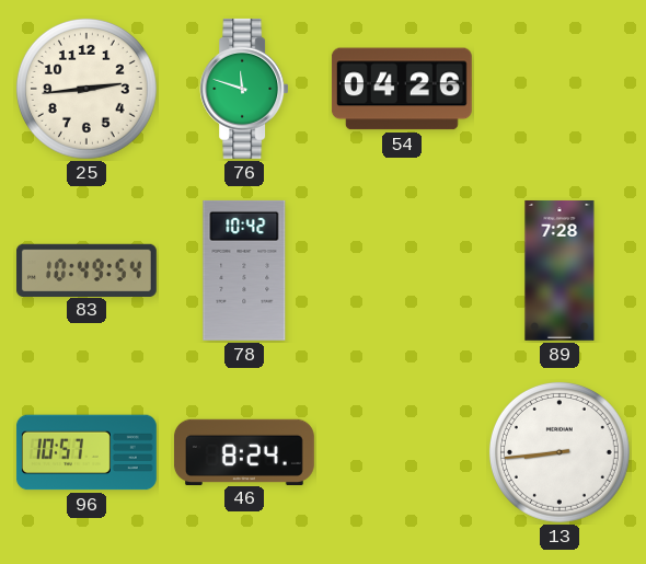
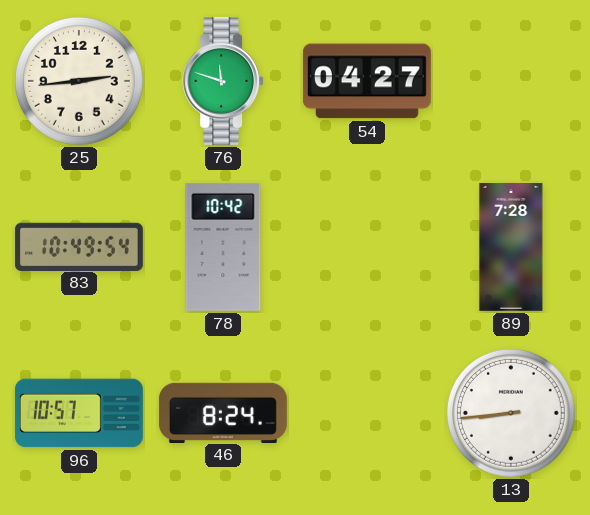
54: 04:26 -> 04:27 (367, 81)
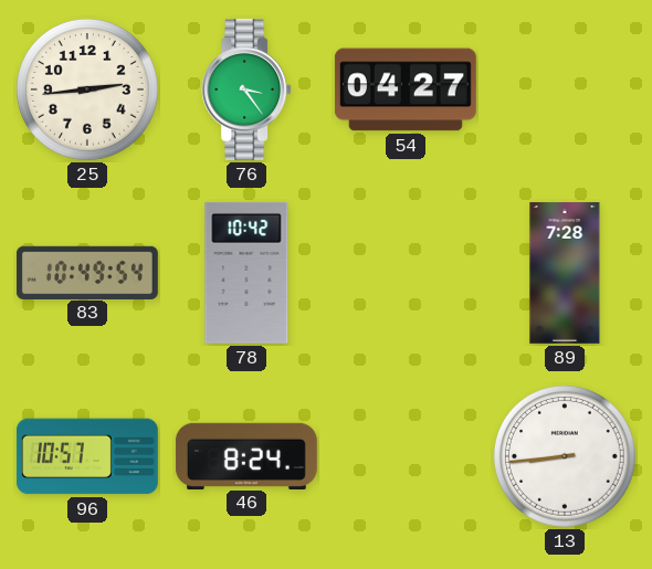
76: 11:48 -> 3:24 (246, 89)
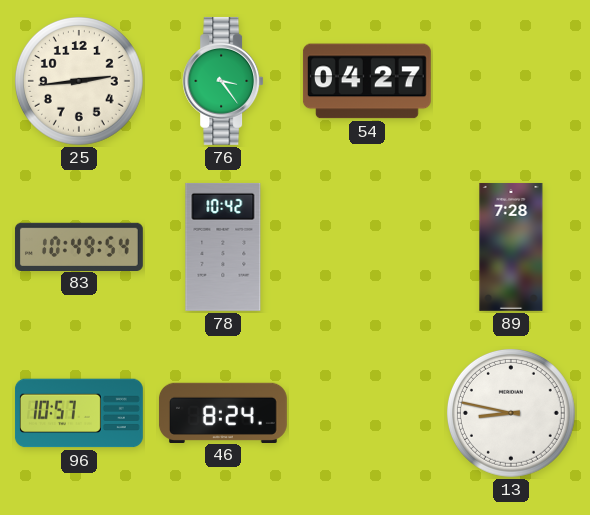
13: 8:44 -> 8:47 (511, 413)
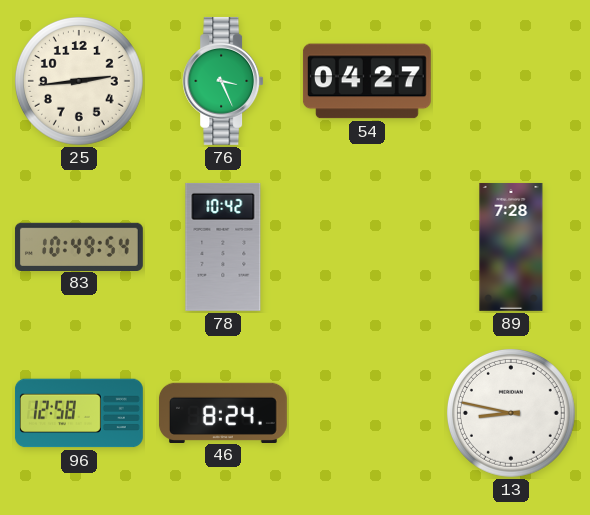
76: 3:24 -> 3:26 (223, 81)
96: 10:57 -> 12:58 (79, 413)
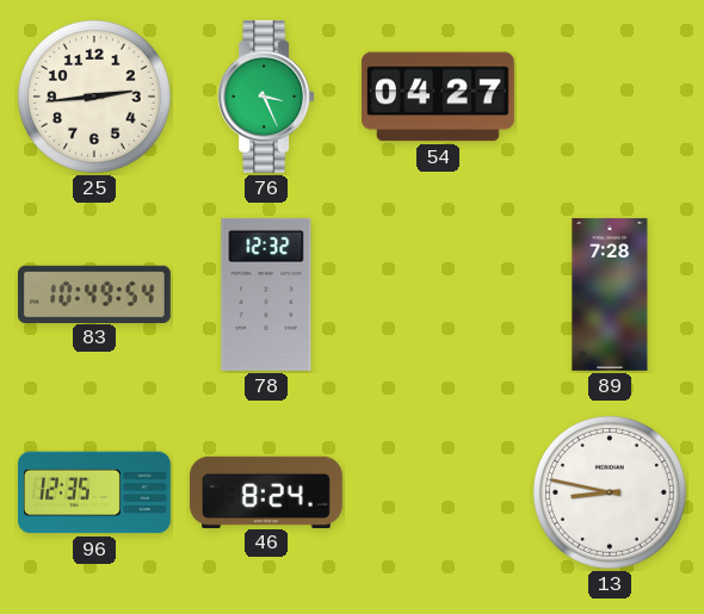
78: 10:42 -> 12:32 (266, 294)
96: 12:58 -> 12:35 (94, 492)
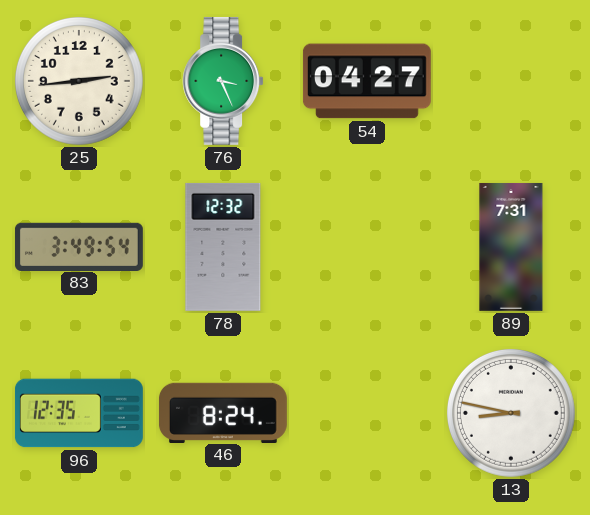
83: 10:49 -> 3:49 (79, 246)
89: 7:28 -> 7:31 (511, 247)
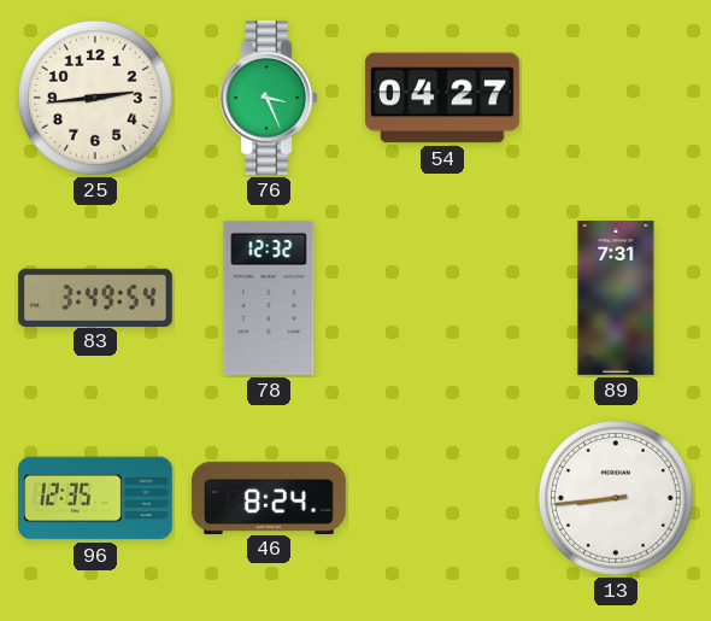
13: 8:47 -> 8:44 (616, 498)
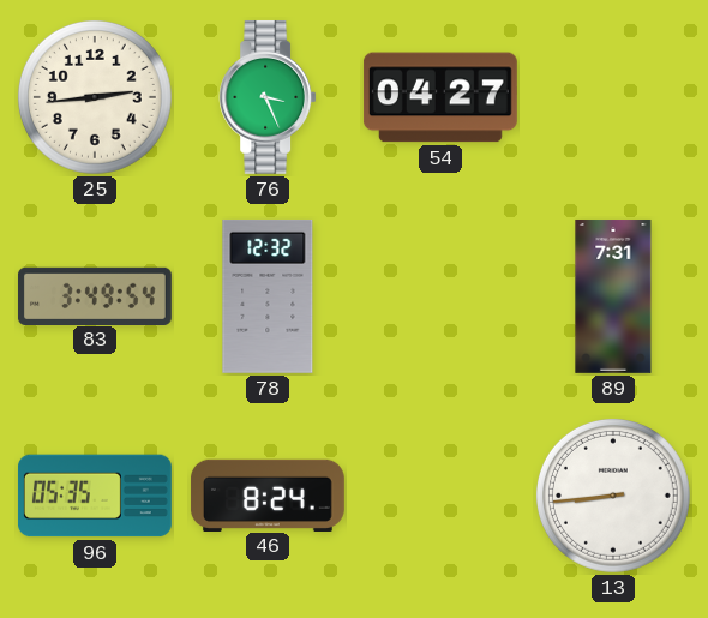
96: 12:35 -> 05:35 (95, 496)
